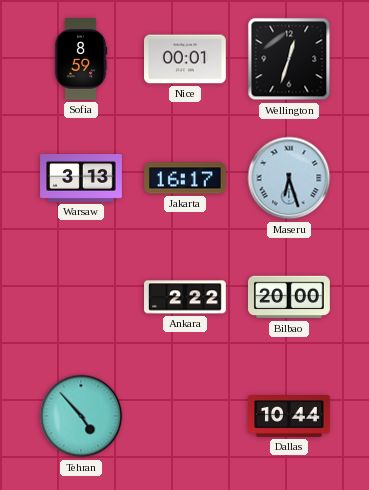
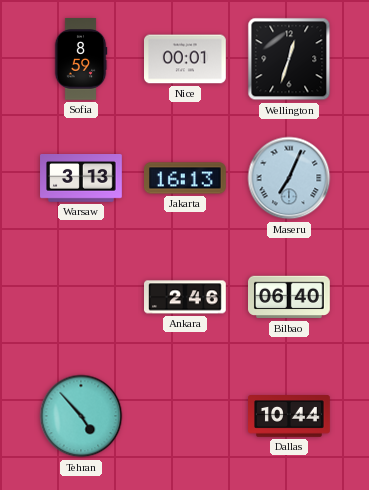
Jakarta: 16:17 -> 16:13 (186, 178)
Maseru: 6:27 -> 7:04 (289, 178)
Ankara: 2:22 -> 2:46 (186, 297)
Bilbao: 20:00 -> 06:40 (290, 297)
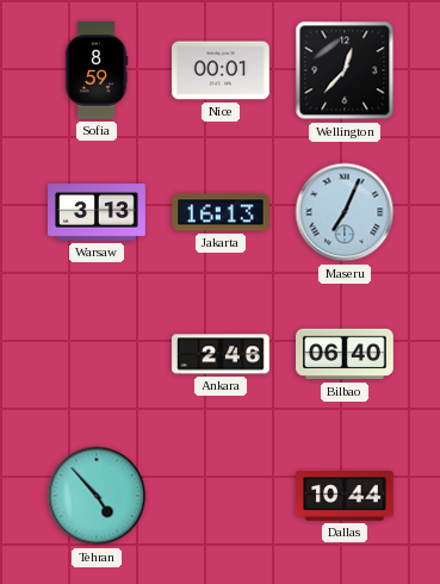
Wellington: 12:33 -> 12:37 (345, 70)
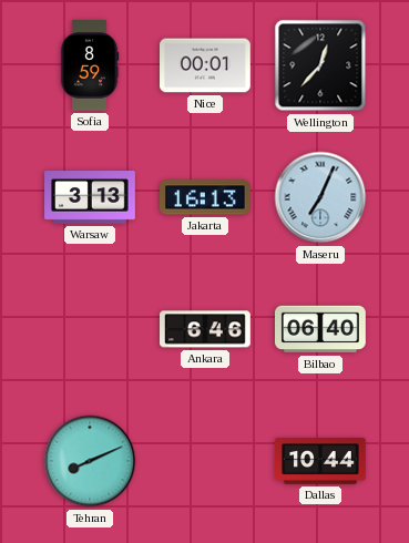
Ankara: 2:46 -> 6:46 (206, 329)
Tehran: 4:53 -> 8:11 (90, 461)
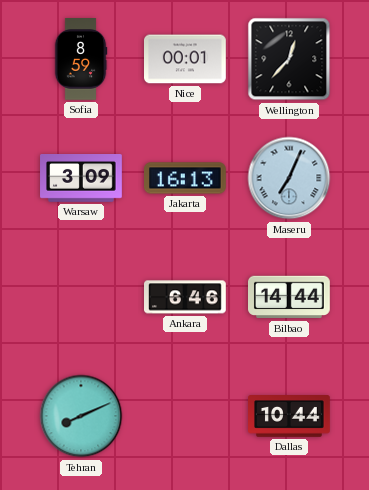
Warsaw: 3:13 -> 3:09 (81, 179)
Bilbao: 06:40 -> 14:44 (290, 297)
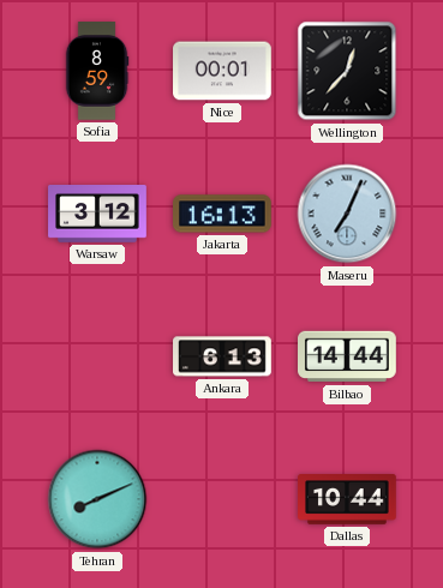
Warsaw: 3:09 -> 3:12 (97, 215)
Ankara: 6:46 -> 6:13 (223, 356)
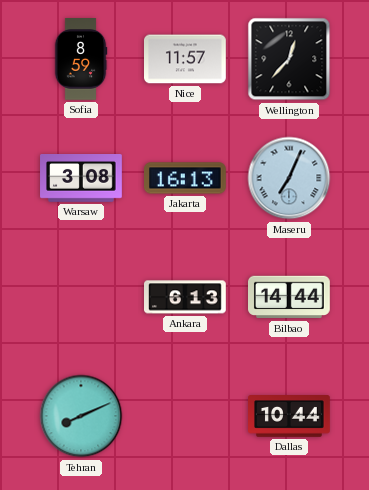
Nice: 00:01 -> 11:57 (186, 59)
Warsaw: 3:12 -> 3:08 (81, 179)
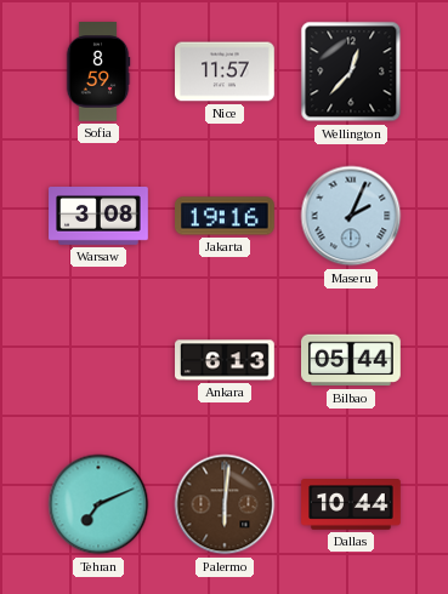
Jakarta: 16:13 -> 19:16 (226, 216)
Maseru: 7:04 -> 2:04 (351, 216)
Bilbao: 14:44 -> 05:44 (352, 360)
Tehran: 8:11 -> 7:11 (98, 504)
Palermo: none -> 6:01 (225, 504)
